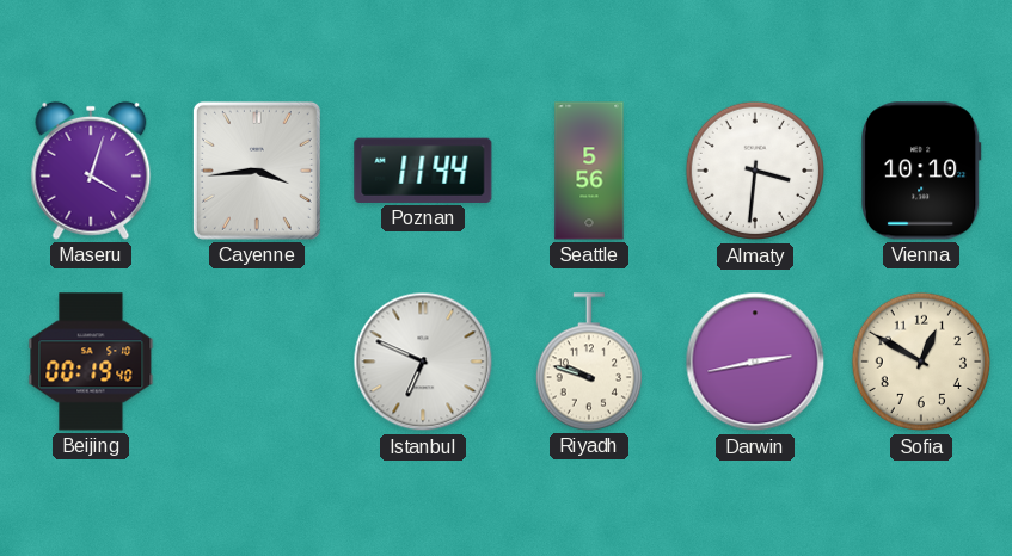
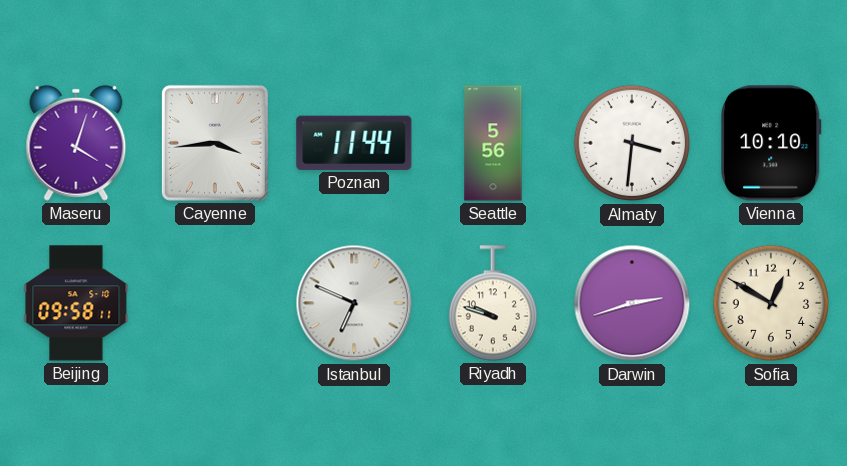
Beijing: 00:19 -> 09:58 (76, 303)
Darwin: 2:43 -> 2:42 (632, 303)
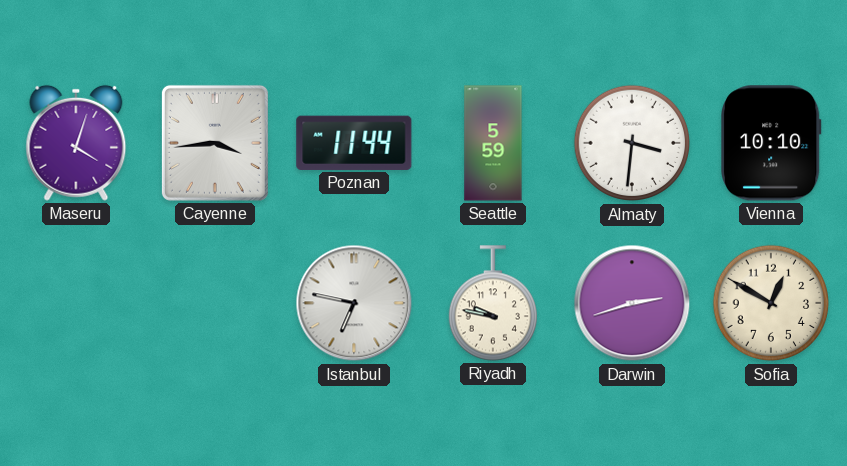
Seattle: 5:56 -> 5:59 (493, 143)
Beijing: 09:58 -> none (76, 303)
Istanbul: 6:49 -> 6:47 (354, 303)
Riyadh: 9:48 -> 9:47 (493, 303)
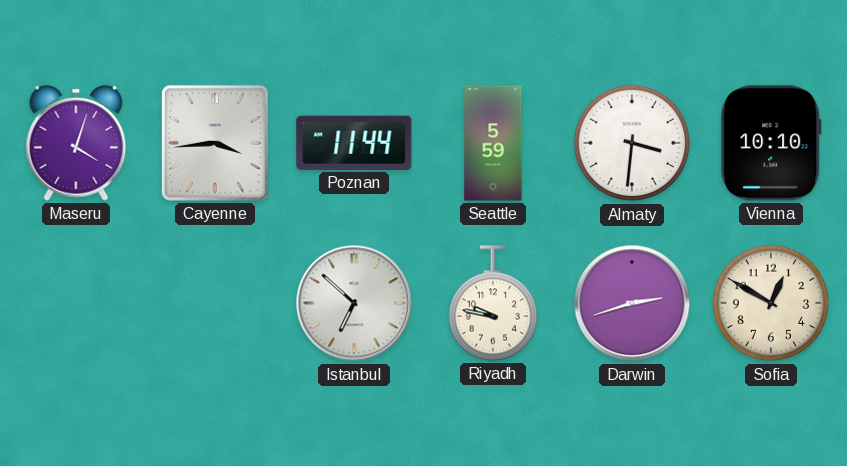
Istanbul: 6:47 -> 6:52 (354, 303)
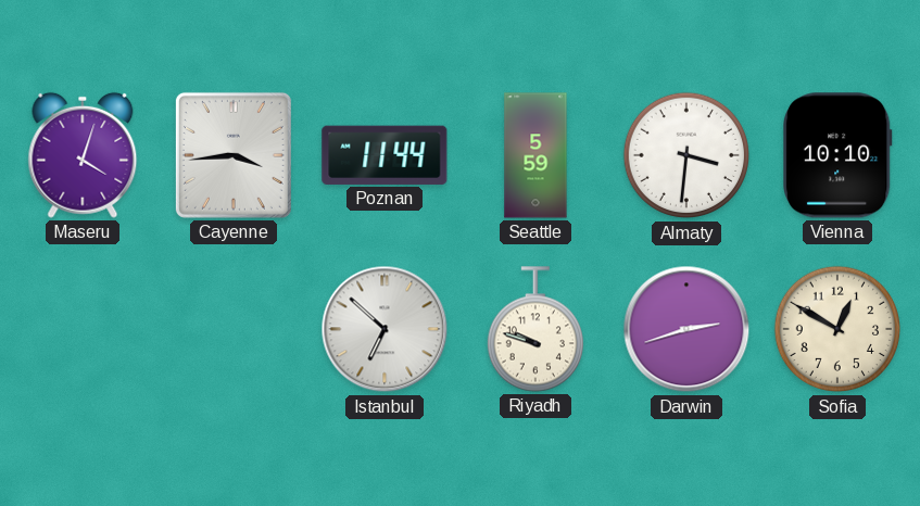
Riyadh: 9:47 -> 9:48 (535, 329)
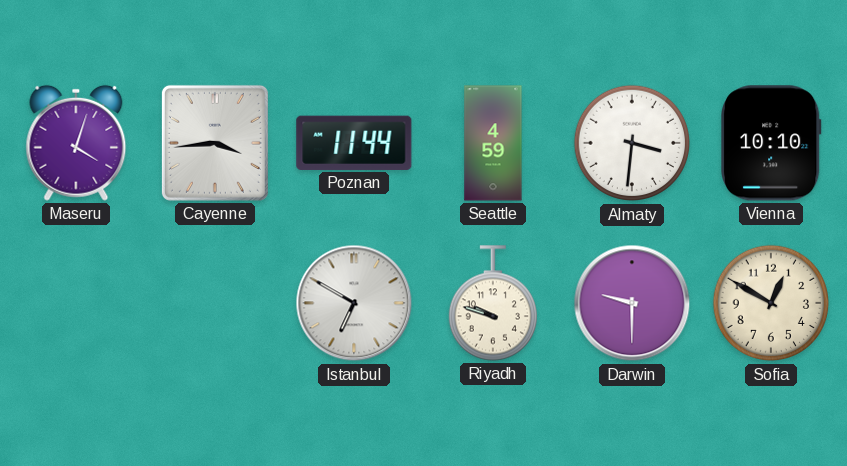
Seattle: 5:59 -> 4:59 (493, 143)
Istanbul: 6:52 -> 6:50 (354, 303)
Darwin: 2:42 -> 9:30 (632, 303)
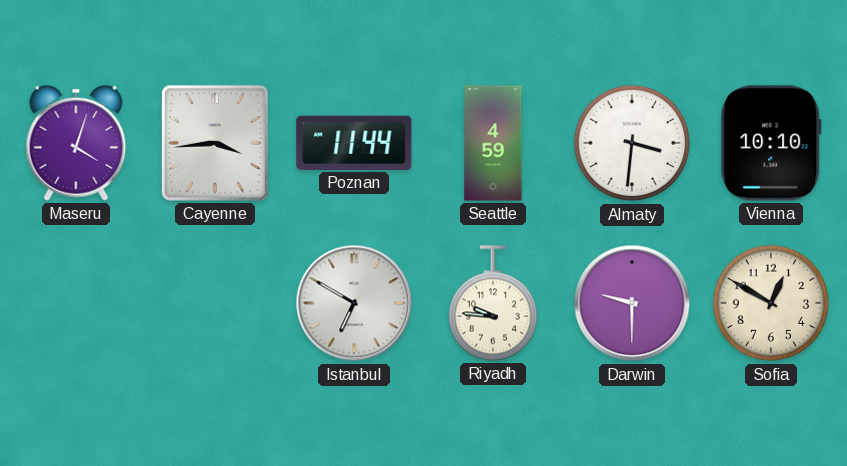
Riyadh: 9:48 -> 9:46 (493, 303)
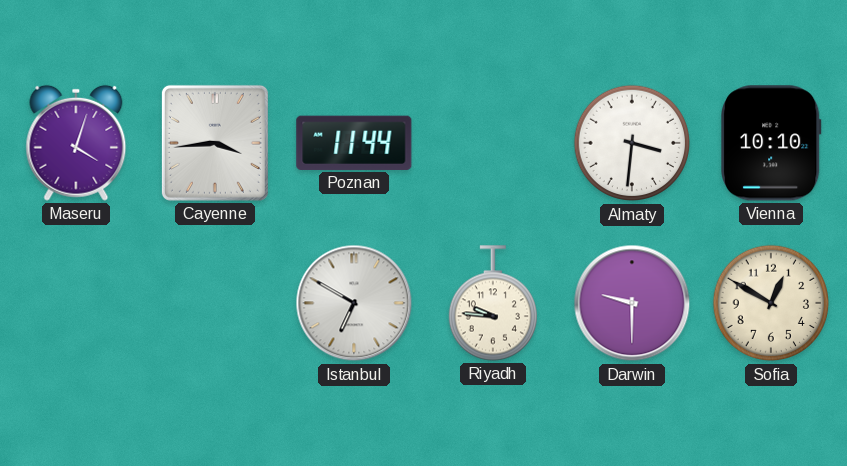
Seattle: 4:59 -> none (493, 143)
